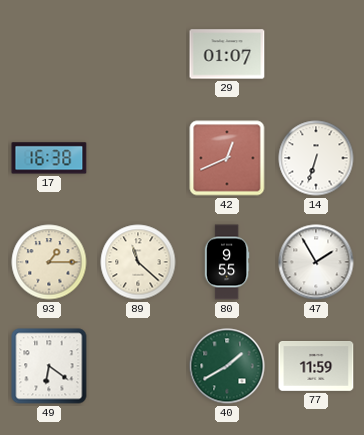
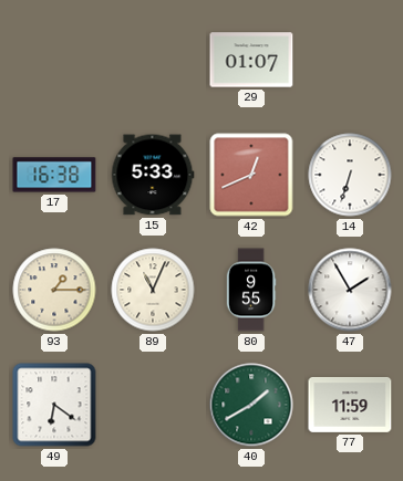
15: none -> 5:33 (153, 175)
89: 11:22 -> 11:04 (153, 290)
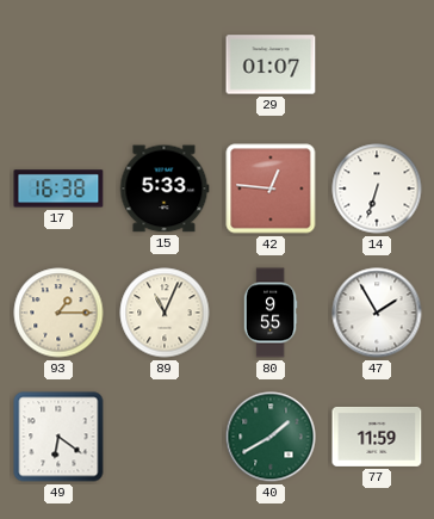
42: 12:41 -> 12:46 (271, 189)
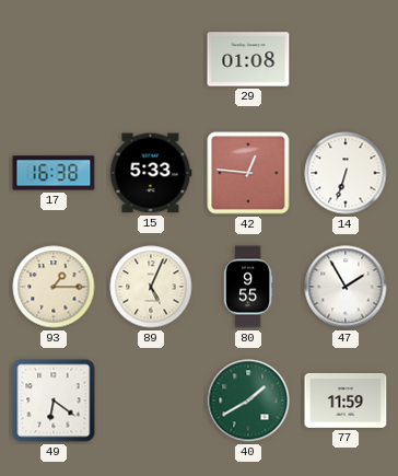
29: 01:07 -> 01:08 (248, 59)
89: 11:04 -> 5:04 (151, 287)
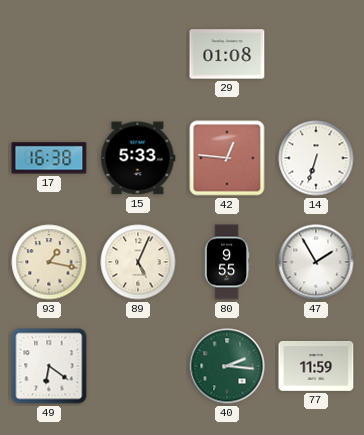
93: 1:15 -> 1:17 (49, 262)
40: 1:40 -> 2:16 (227, 366)
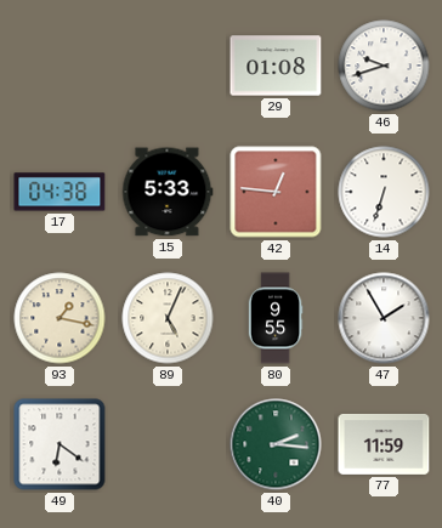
46: none -> 9:42 (384, 66)
17: 16:38 -> 04:38 (59, 192)
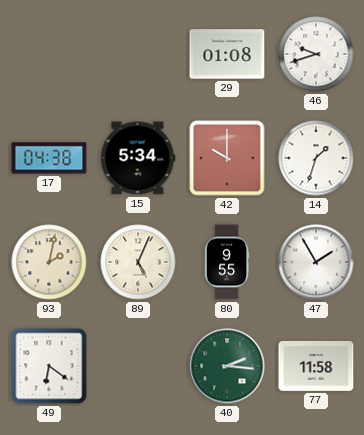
15: 5:33 -> 5:34 (138, 158)
42: 12:46 -> 10:00 (227, 158)
14: 6:33 -> 1:33 (316, 158)
93: 1:17 -> 2:02 (49, 262)
77: 11:59 -> 11:58 (316, 366)
